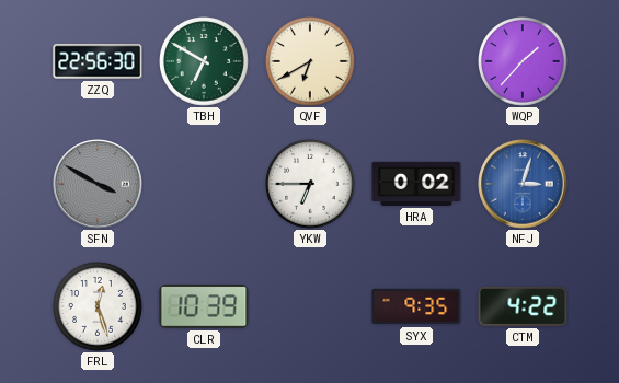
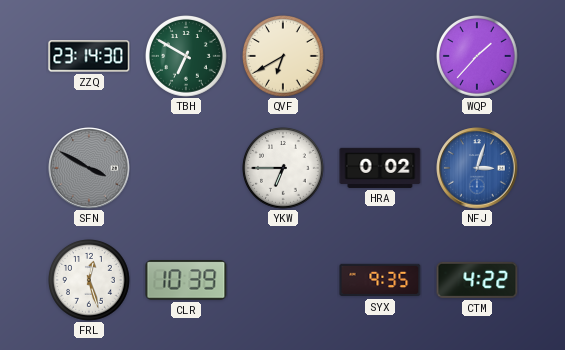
ZZQ: 22:56 -> 23:14 (89, 56)
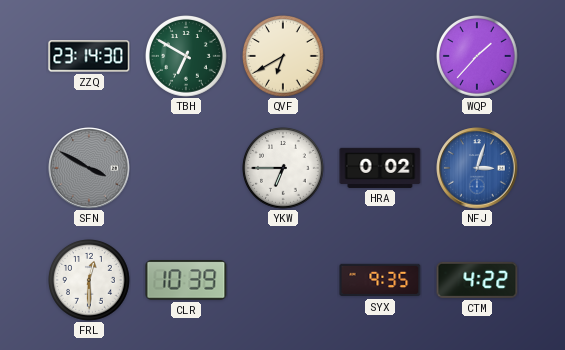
FRL: 12:27 -> 12:30 (90, 281)
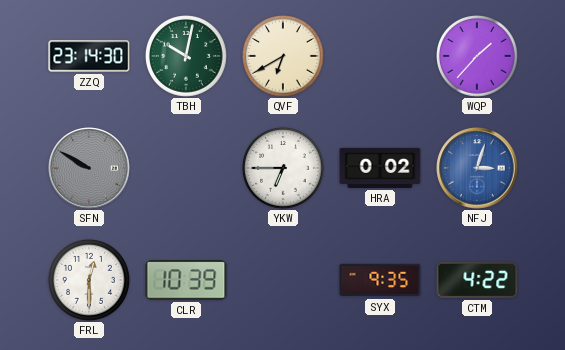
TBH: 6:50 -> 10:02 (187, 57)
SFN: 3:50 -> 9:50 (89, 168)
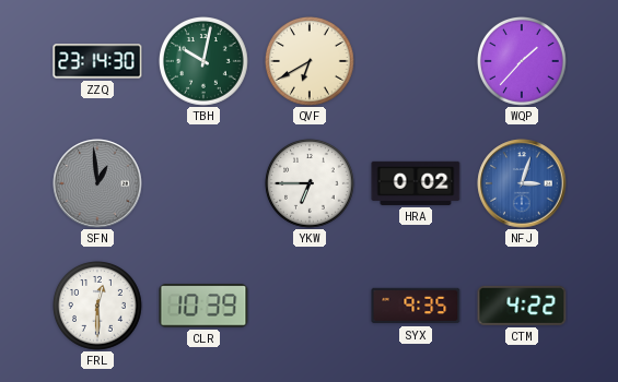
SFN: 9:50 -> 12:59 (97, 183)
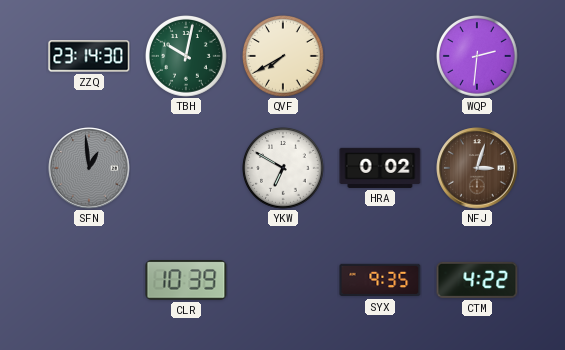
QVF: 6:40 -> 7:40 (284, 57)
WQP: 1:37 -> 2:31 (478, 57)
YKW: 6:45 -> 6:50 (284, 169)
NFJ dial: blue -> brown (477, 168)
FRL: 12:30 -> none (98, 307)
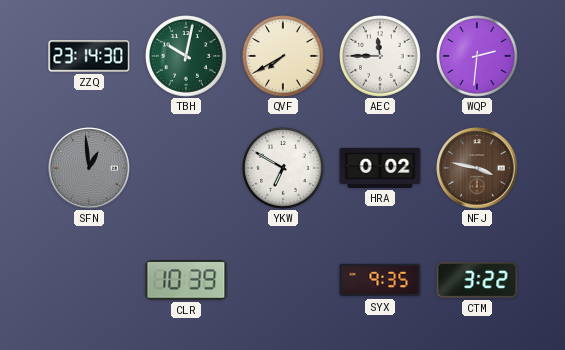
AEC: none -> 11:45 (381, 57)
NFJ: 3:03 -> 3:47 (477, 168)
CTM: 4:22 -> 3:22 (477, 280)
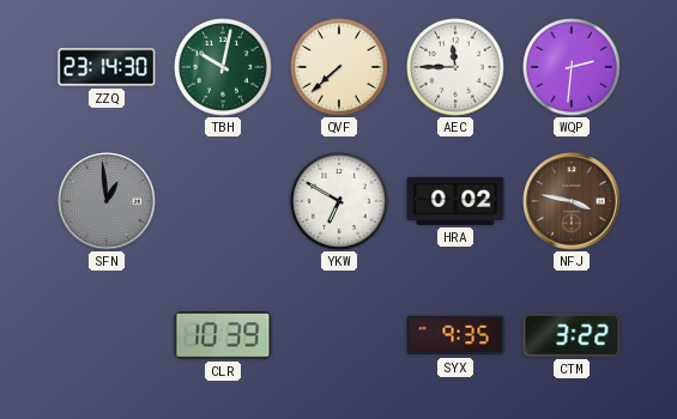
QVF: 7:40 -> 7:38 (340, 68)
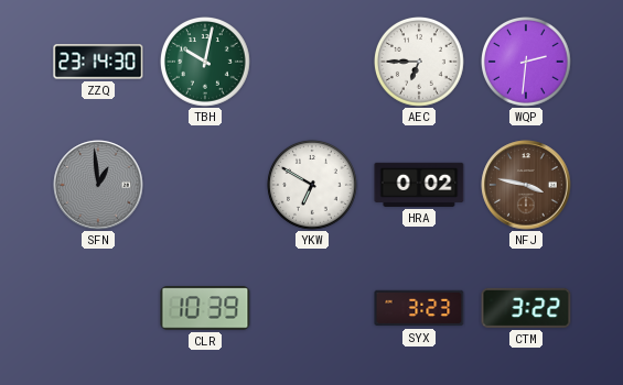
QVF: 7:38 -> none (340, 68)
AEC: 11:45 -> 6:45 (420, 63)
SYX: 9:35 -> 3:23 (419, 308)
